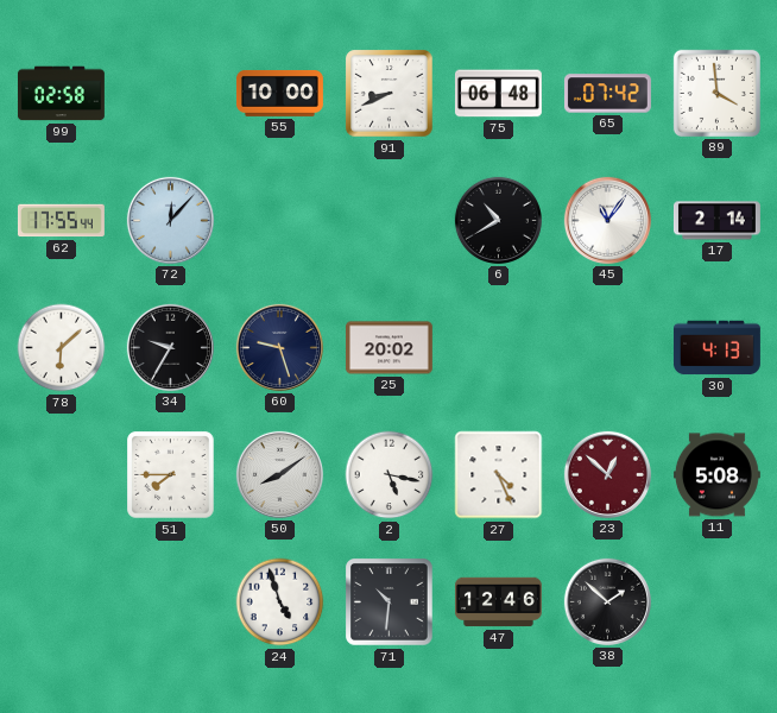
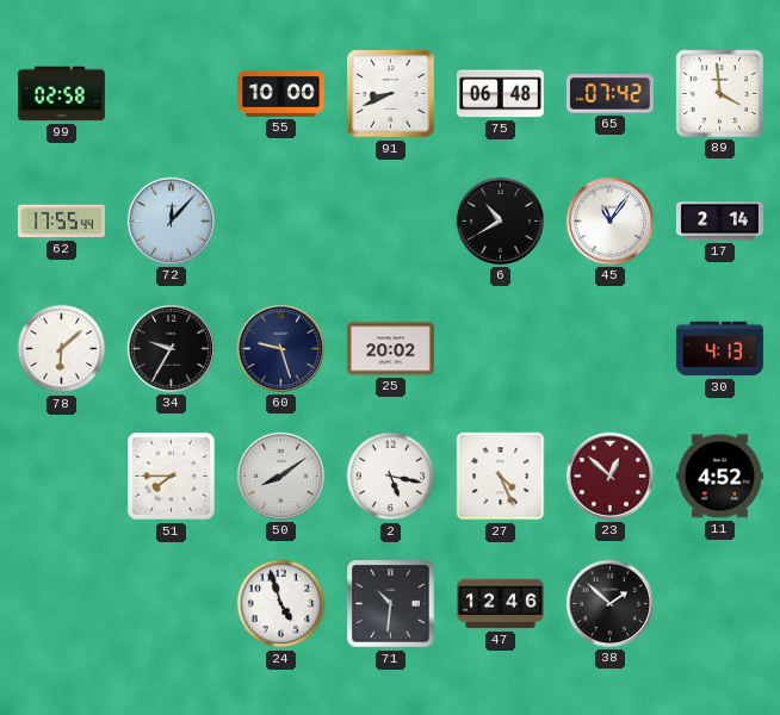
11: 5:08 -> 4:52 (719, 477)
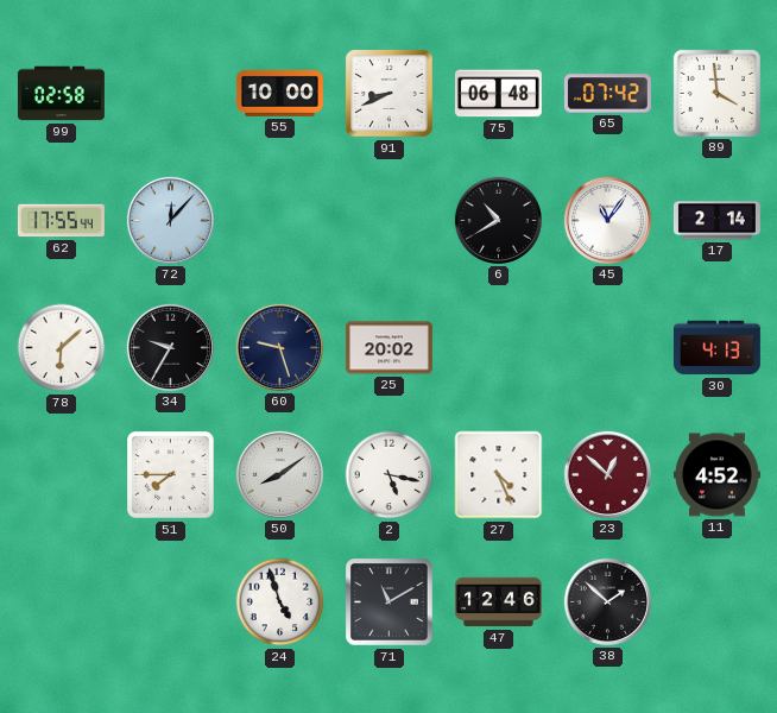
71: 10:31 -> 11:10 (390, 602)
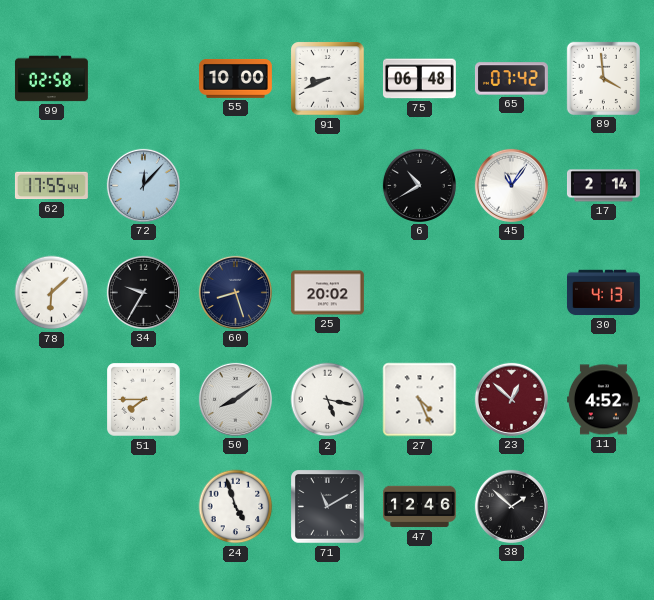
60: 9:27 -> 8:27 (235, 292)
